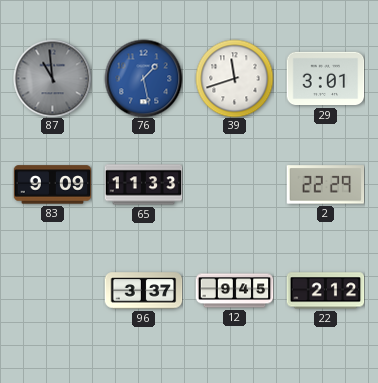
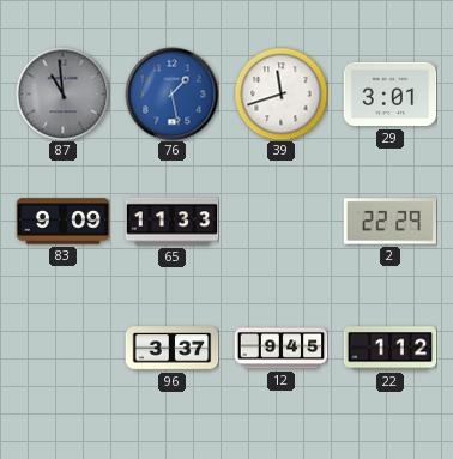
22: 2:12 -> 1:12 (389, 349)
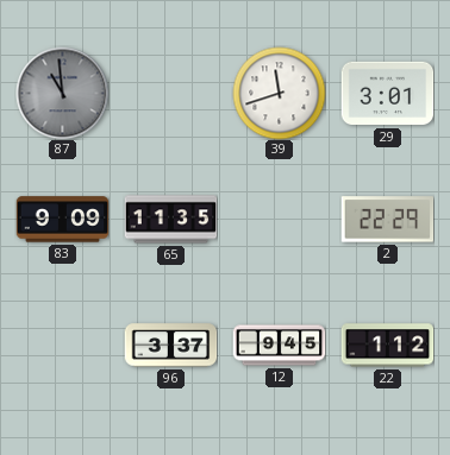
76: 1:28 -> none (171, 93)
65: 11:33 -> 11:35 (170, 220)
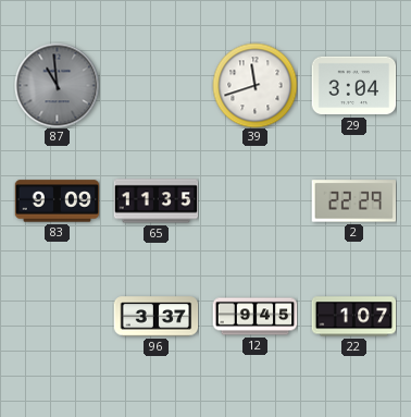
29: 3:01 -> 3:04 (353, 86)
22: 1:12 -> 1:07 (353, 317)
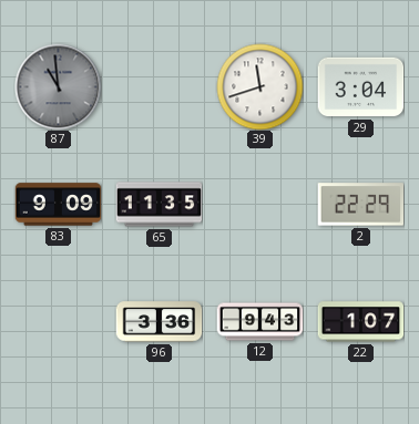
96: 3:37 -> 3:36 (159, 322)
12: 9:45 -> 9:43 (259, 322)
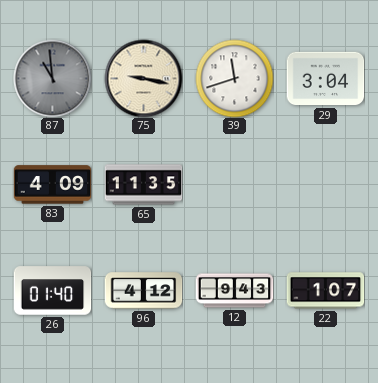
75: none -> 9:17 (143, 78)
83: 9:09 -> 4:09 (52, 185)
2: 22:29 -> none (360, 205)
26: none -> 01:40 (52, 291)
96: 3:36 -> 4:12 (143, 291)
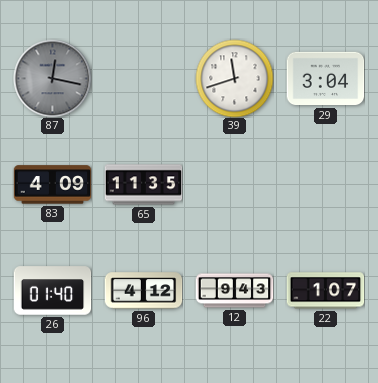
87: 10:59 -> 12:17 (52, 78)
75: 9:17 -> none (143, 78)
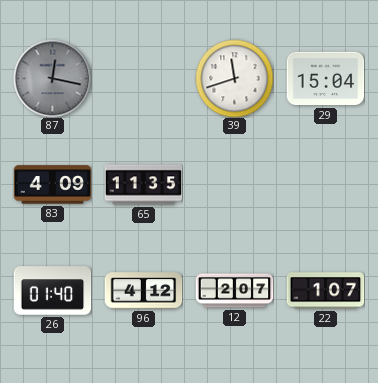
29: 3:04 -> 15:04 (325, 79)
12: 9:43 -> 2:07 (234, 291)
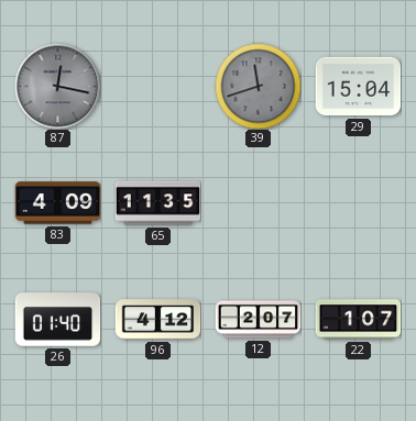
39 dial: white -> grey (258, 86)
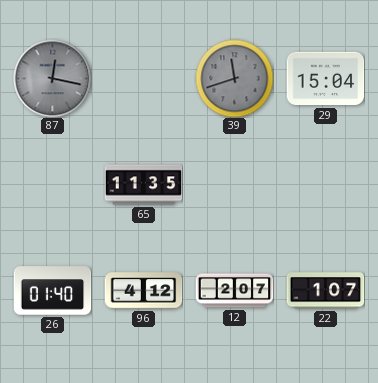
83: 4:09 -> none (57, 203)
